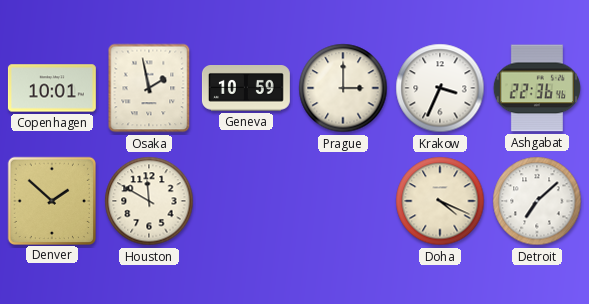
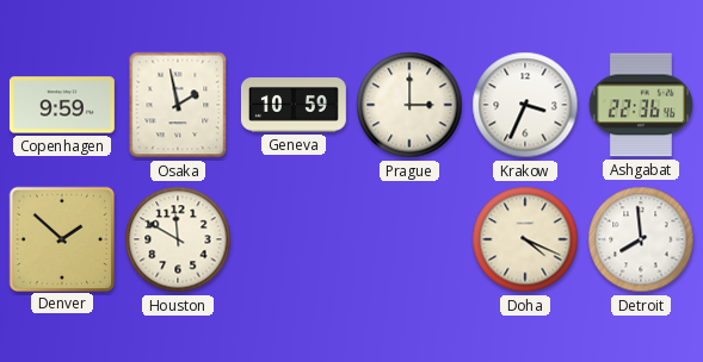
Copenhagen: 10:01 -> 9:59 (62, 105)
Detroit: 7:08 -> 7:59 (641, 239)
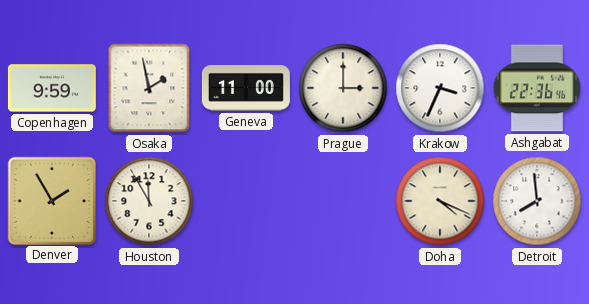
Geneva: 10:59 -> 11:00 (246, 89)
Denver: 1:52 -> 1:55 (51, 200)
Houston: 11:50 -> 11:55 (149, 201)
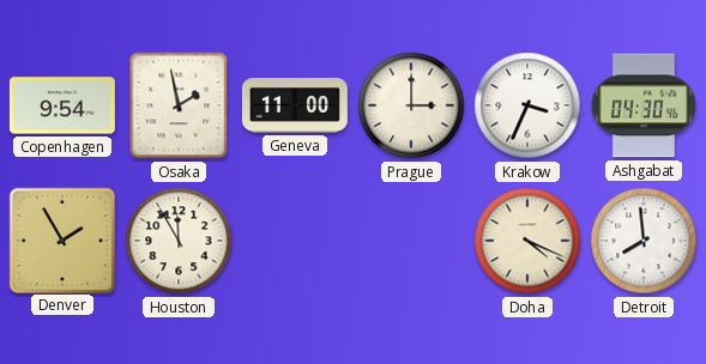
Copenhagen: 9:59 -> 9:54 (62, 105)
Ashgabat: 22:36 -> 04:30 (644, 105)
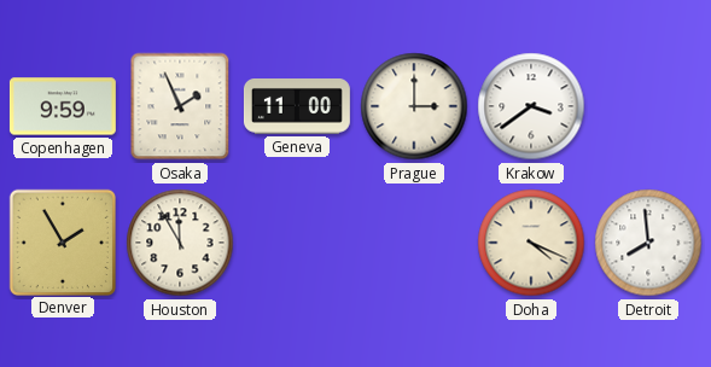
Copenhagen: 9:54 -> 9:59 (63, 106)
Osaka: 1:58 -> 1:56 (180, 106)
Krakow: 3:34 -> 3:39 (531, 106)
Ashgabat: 04:30 -> none (644, 105)
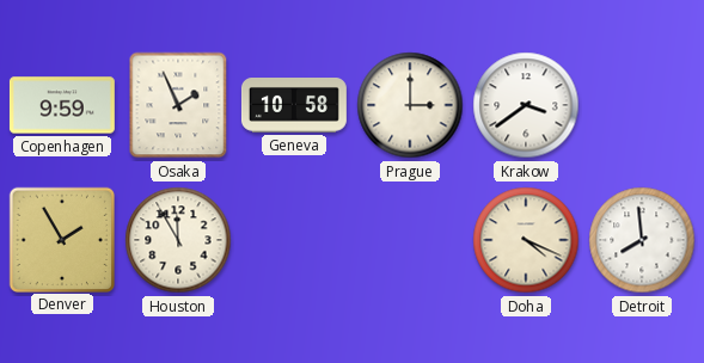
Geneva: 11:00 -> 10:58 (294, 106)
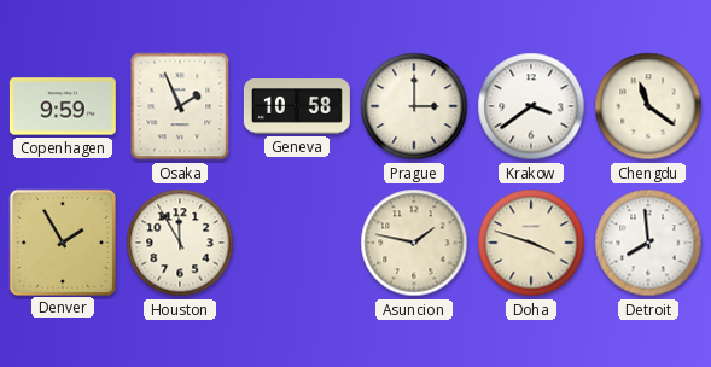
Chengdu: none -> 11:21 (648, 106)
Asuncion: none -> 1:47 (414, 243)
Doha: 4:19 -> 3:48 (531, 243)
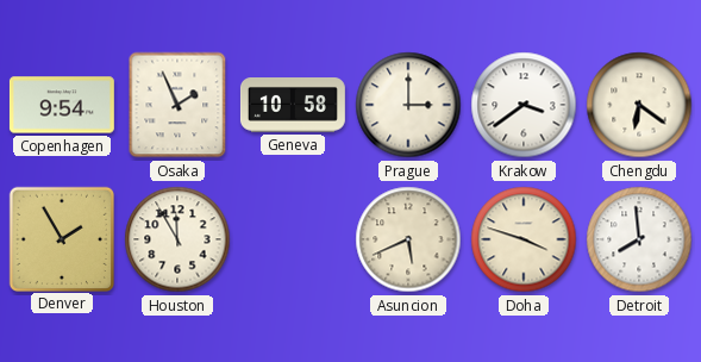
Copenhagen: 9:59 -> 9:54 (62, 105)
Chengdu: 11:21 -> 6:21 (639, 105)
Asuncion: 1:47 -> 5:41 (408, 239)
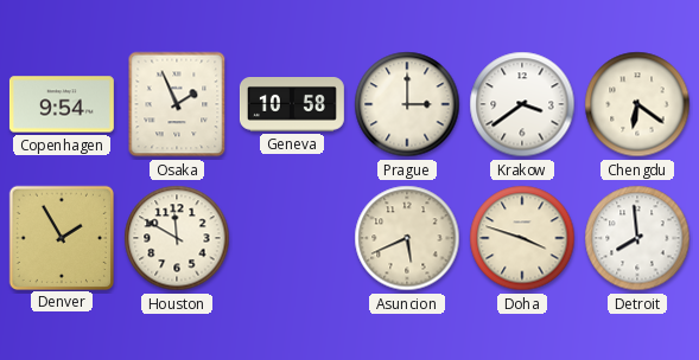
Houston: 11:55 -> 11:50 (177, 238)
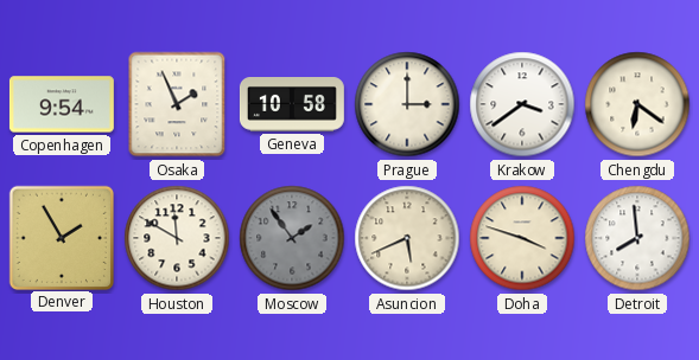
Moscow: none -> 1:54 (292, 238)
